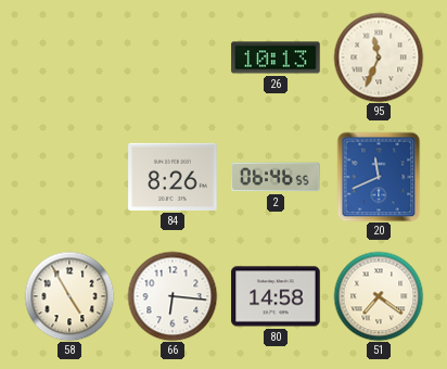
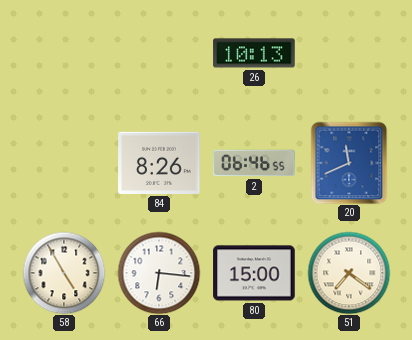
95: 11:34 -> none (379, 58)
80: 14:58 -> 15:00 (254, 273)
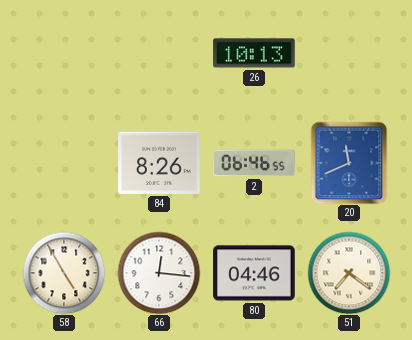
66: 6:16 -> 12:16 (159, 273)
80: 15:00 -> 04:46 (254, 273)
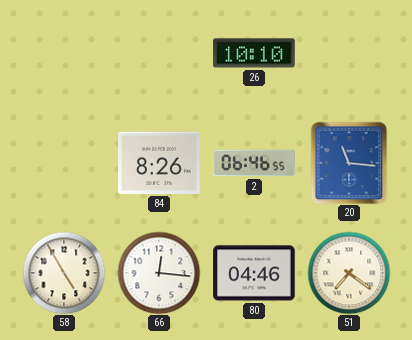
26: 10:13 -> 10:10 (254, 53)
20: 11:41 -> 11:16 (349, 163)
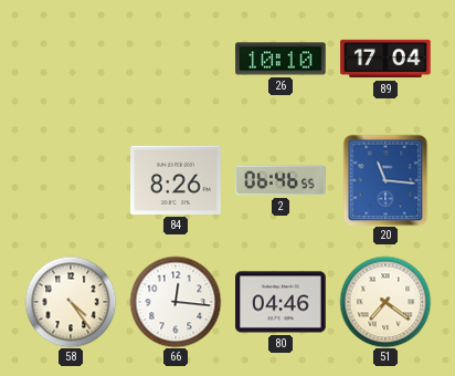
89: none -> 17:04 (385, 59)
58: 4:55 -> 4:24 (71, 302)
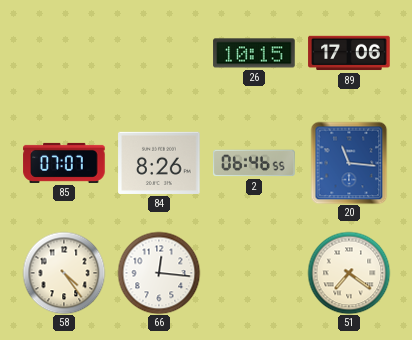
26: 10:10 -> 10:15 (254, 53)
89: 17:04 -> 17:06 (349, 53)
85: none -> 07:07 (64, 163)
80: 04:46 -> none (281, 302)
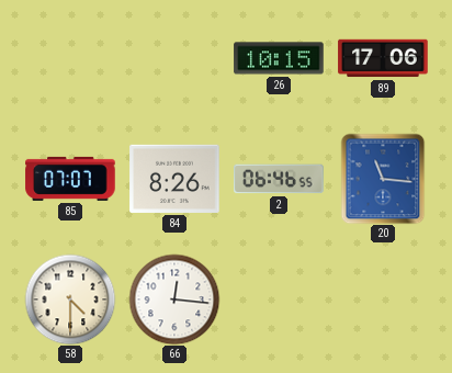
58: 4:24 -> 4:30 (70, 299)
51: 7:21 -> none (349, 273)
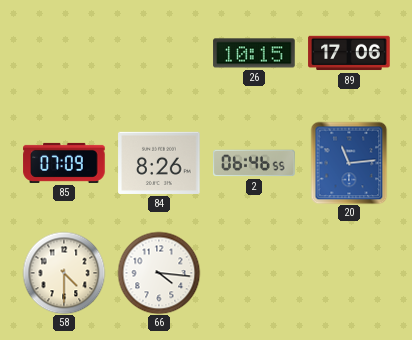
85: 07:07 -> 07:09 (64, 163)
20: 11:16 -> 11:14 (349, 163)
66: 12:16 -> 4:16 (159, 273)
